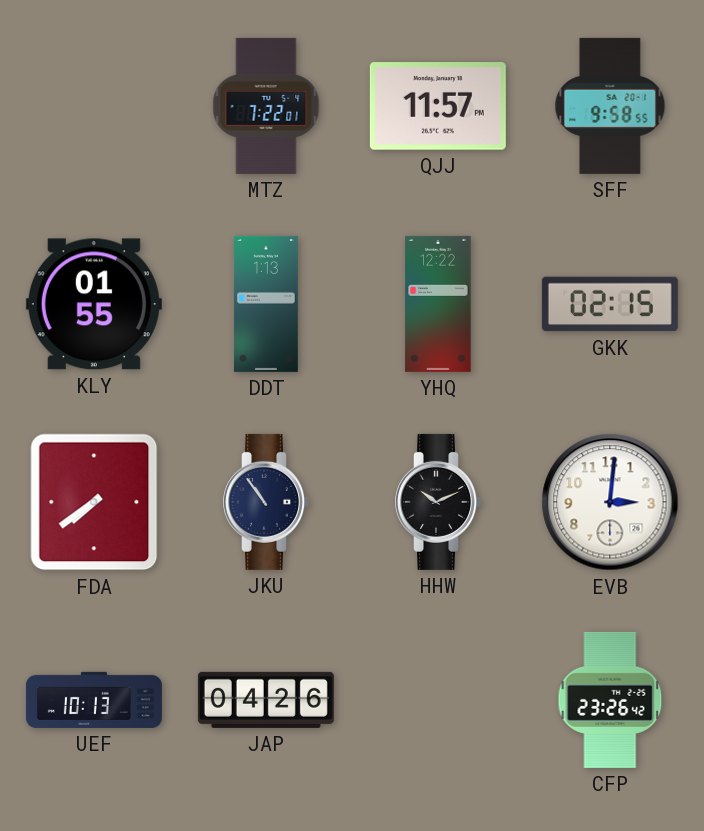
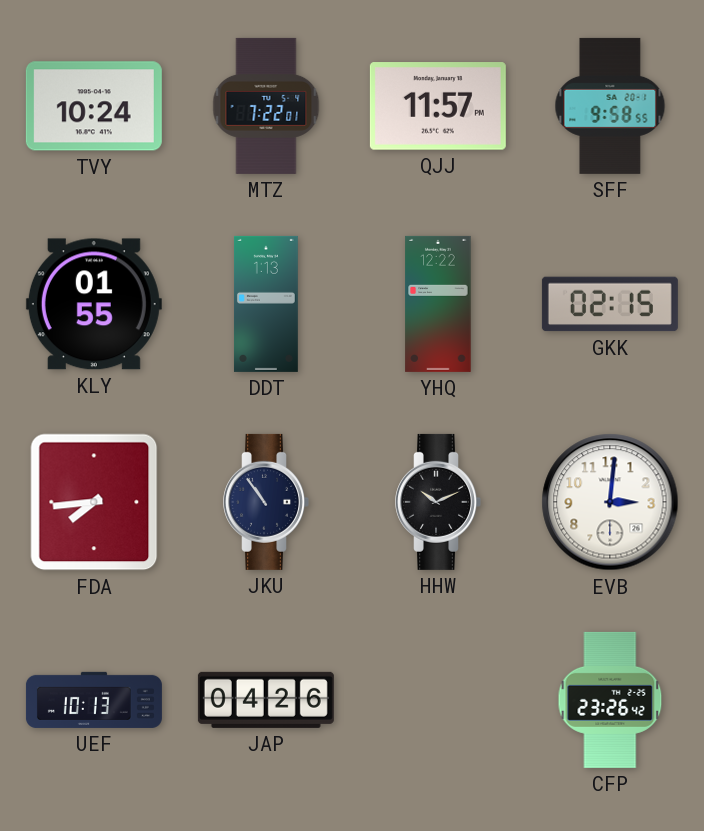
TVY: none -> 10:24 (94, 106)
FDA: 7:39 -> 7:44 (94, 502)
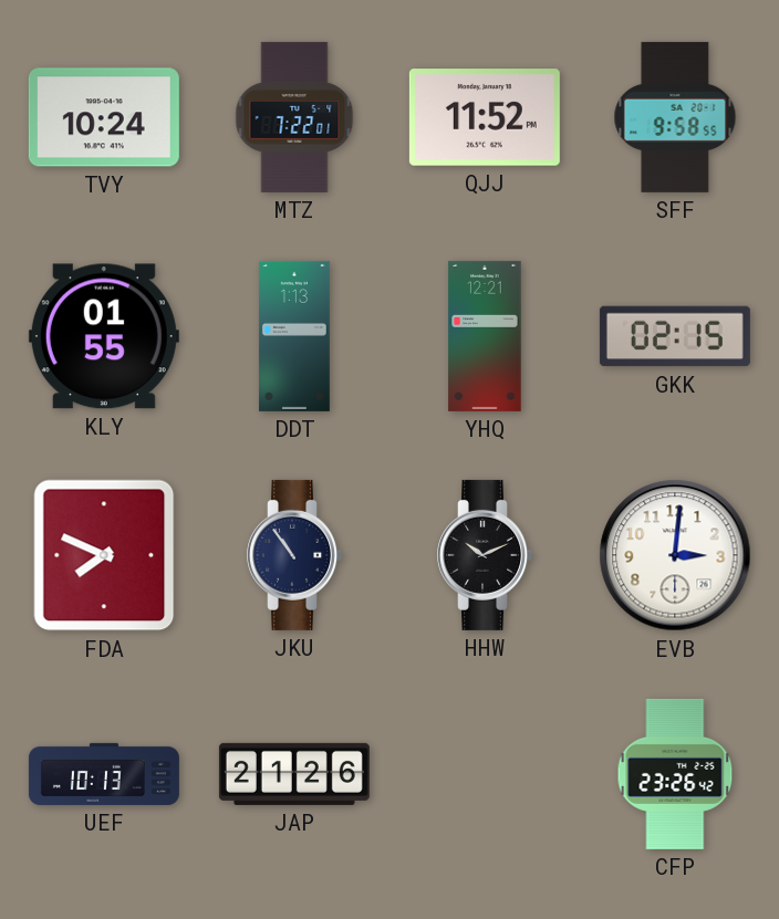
QJJ: 11:57 -> 11:52 (485, 117)
YHQ: 12:22 -> 12:21 (485, 336)
FDA: 7:44 -> 7:49 (104, 555)
JAP: 04:26 -> 21:26 (294, 774)
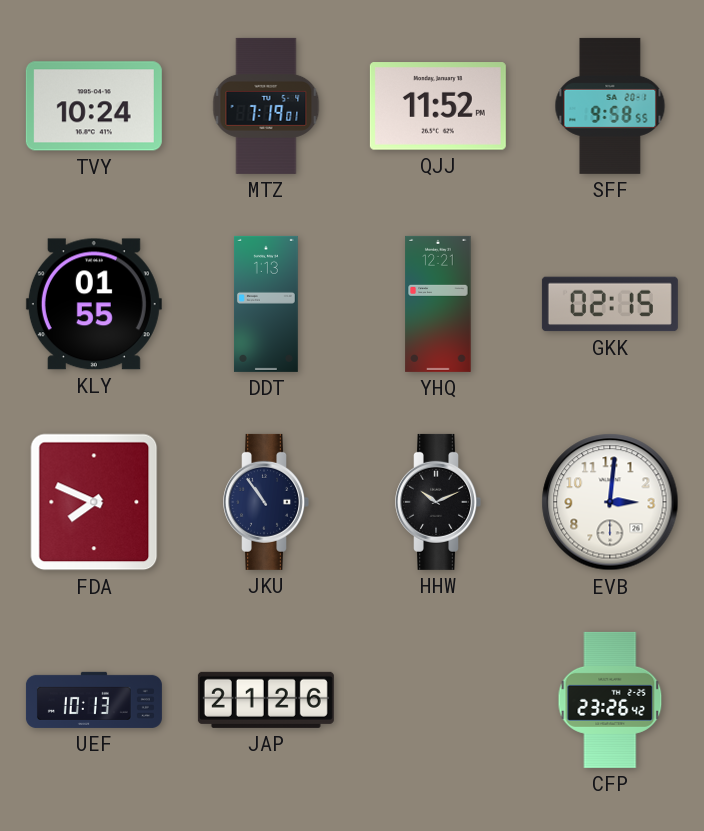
MTZ: 7:22 -> 7:19 (266, 106)
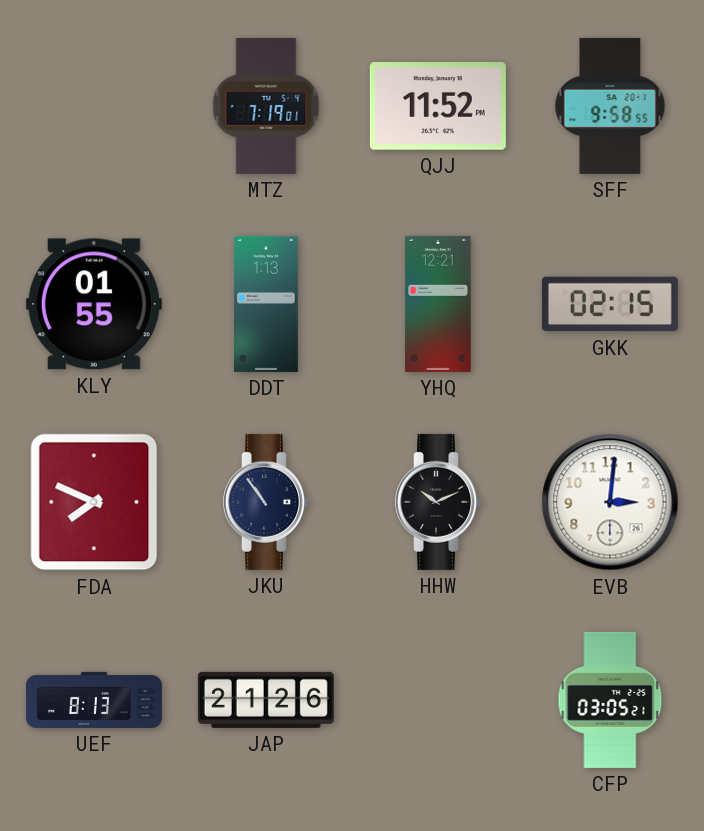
TVY: 10:24 -> none (94, 106)
UEF: 10:13 -> 8:13 (94, 700)
CFP: 23:26 -> 03:05 (610, 700)
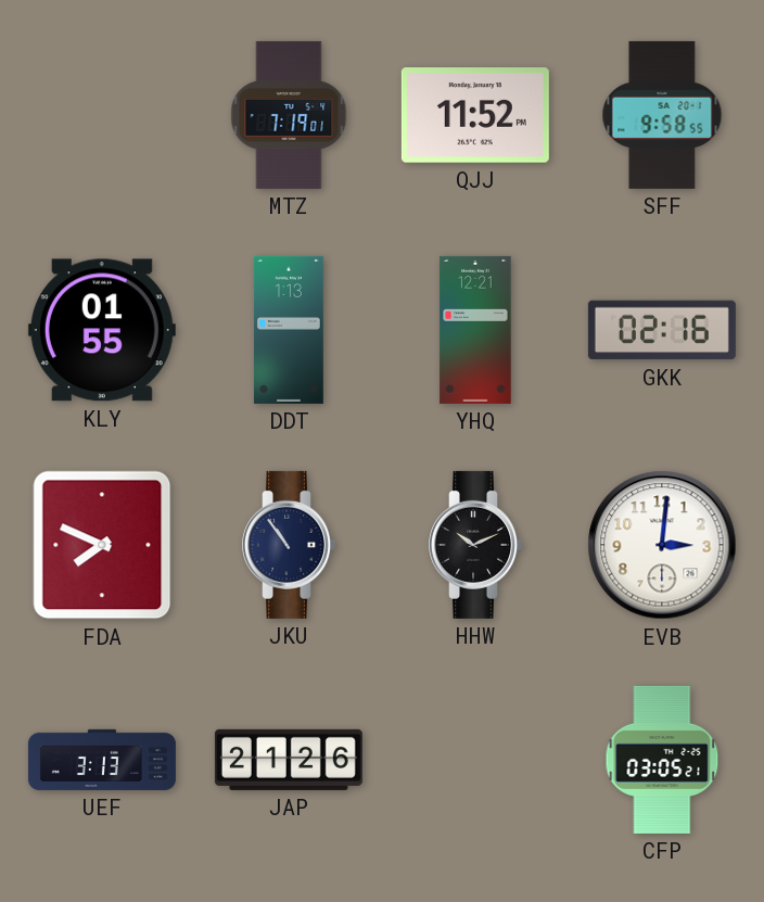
GKK: 02:15 -> 02:16 (662, 330)
UEF: 8:13 -> 3:13 (102, 760)
